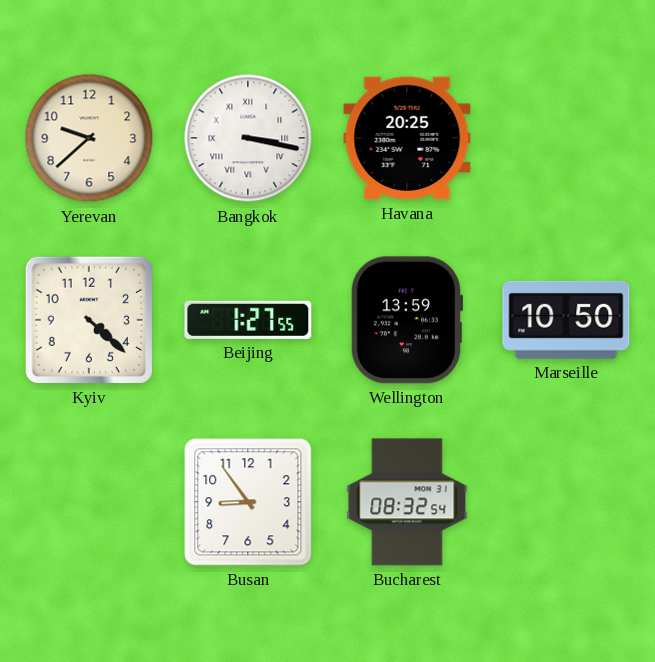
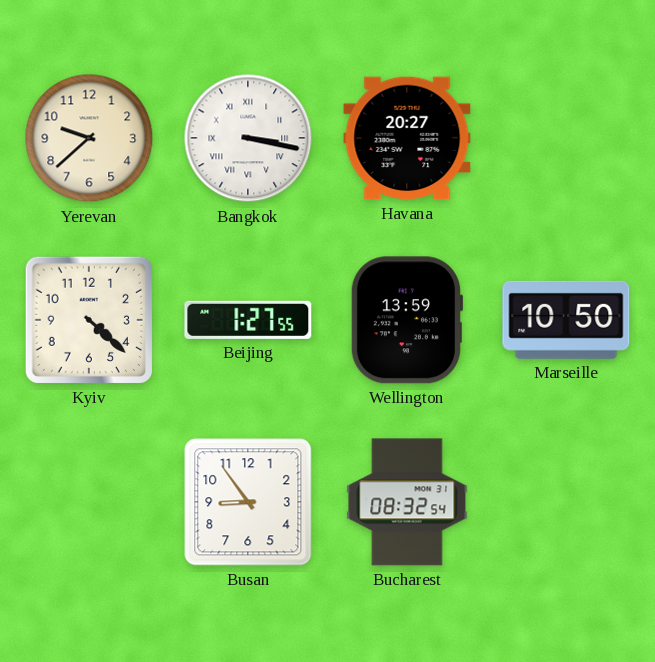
Havana: 20:25 -> 20:27 (407, 138)
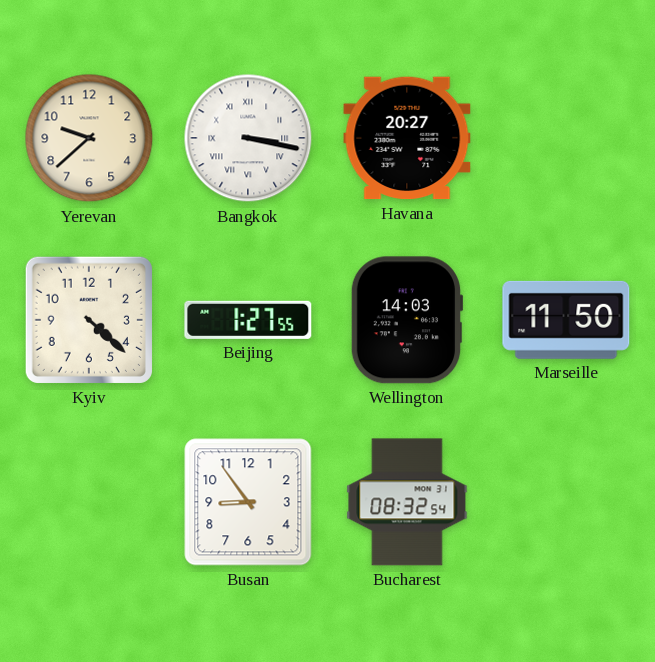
Wellington: 13:59 -> 14:03 (407, 320)
Marseille: 10:50 -> 11:50 (566, 320)
